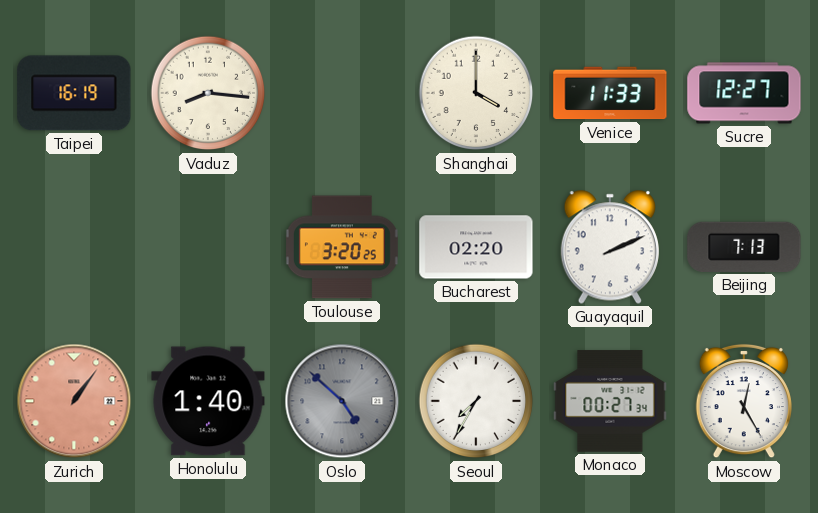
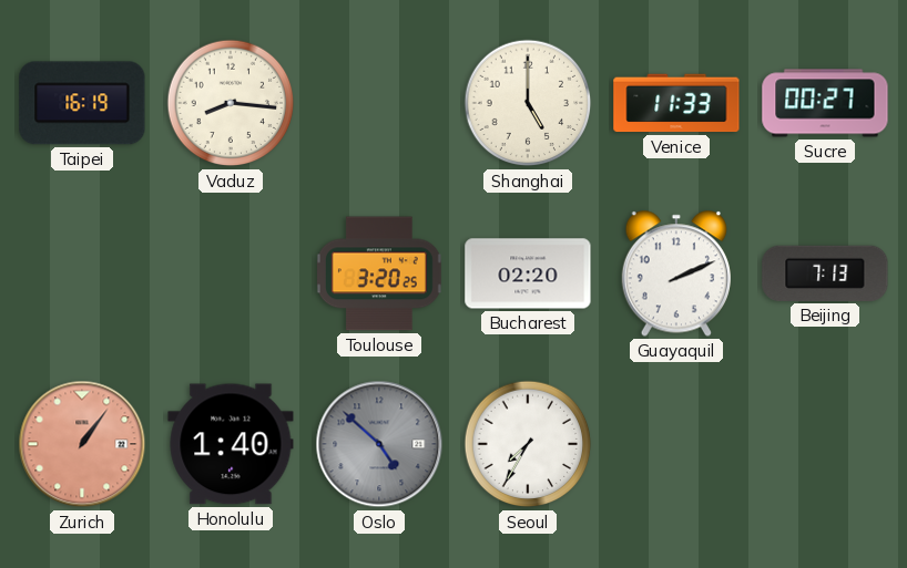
Shanghai: 4:00 -> 5:00 (528, 103)
Sucre: 12:27 -> 00:27 (825, 103)
Monaco: 00:27 -> none (610, 401)
Moscow: 12:25 -> none (744, 401)
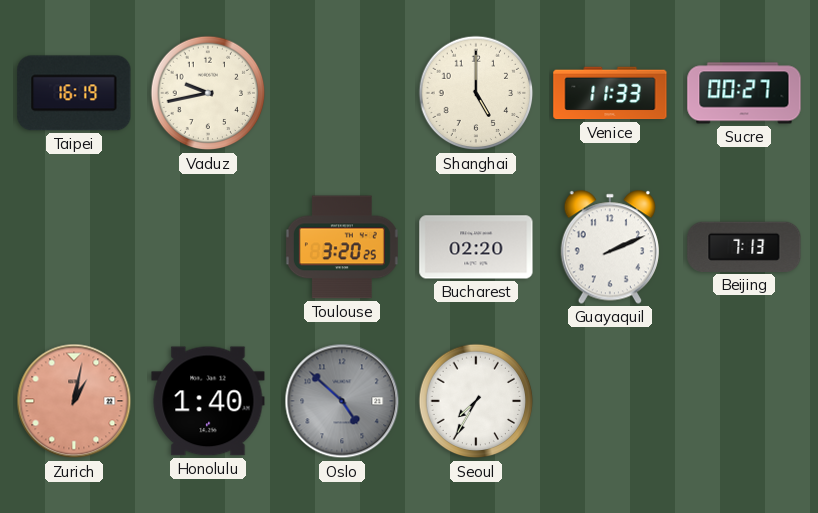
Vaduz: 8:16 -> 9:43 (208, 93)
Zurich: 1:06 -> 1:02 (74, 401)
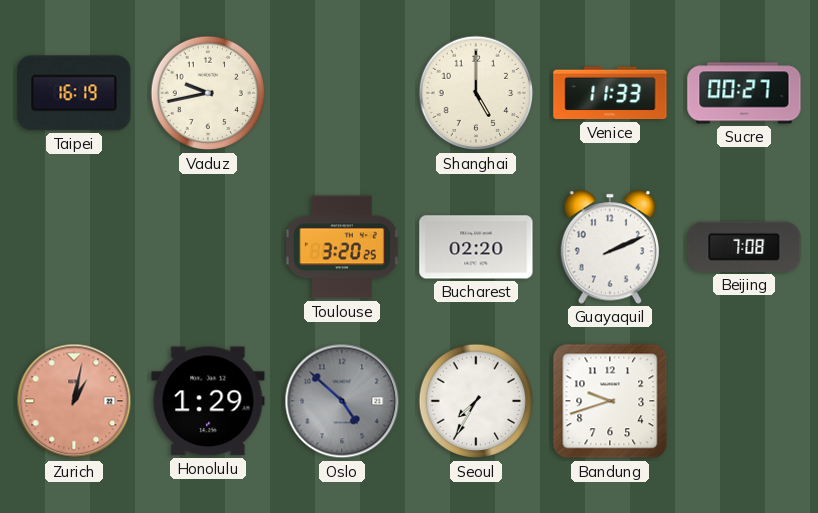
Beijing: 7:13 -> 7:08 (744, 247)
Honolulu: 1:40 -> 1:29 (208, 401)
Bandung: none -> 9:42 (610, 401)
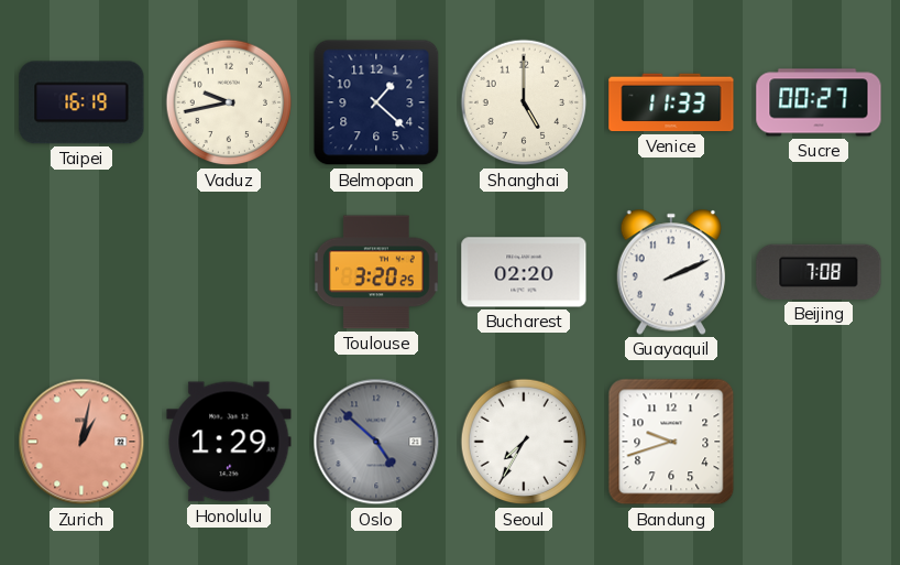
Belmopan: none -> 1:22 (376, 102)
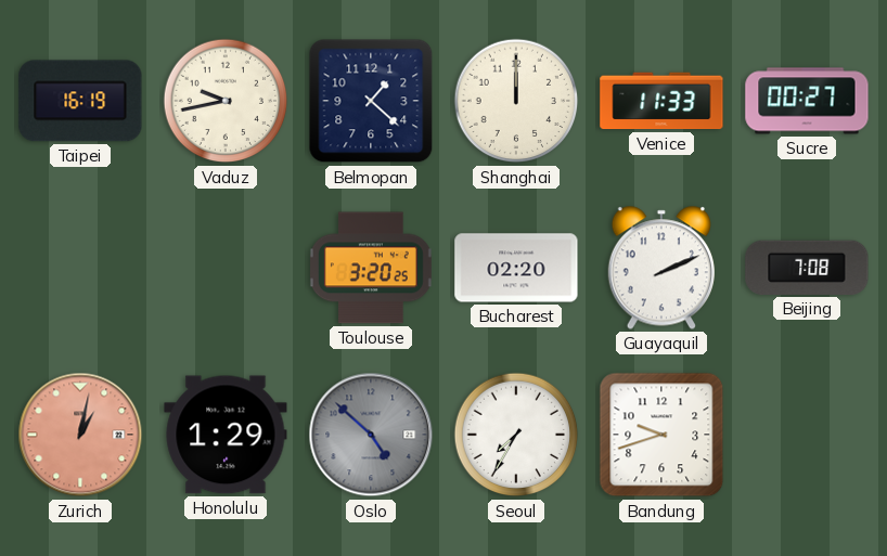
Shanghai: 5:00 -> 12:00 (516, 101)
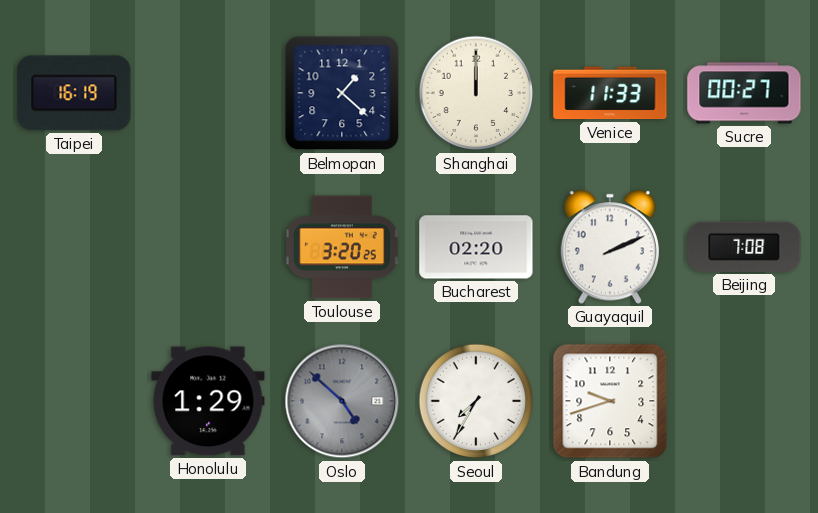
Vaduz: 9:43 -> none (226, 101)
Zurich: 1:02 -> none (80, 435)
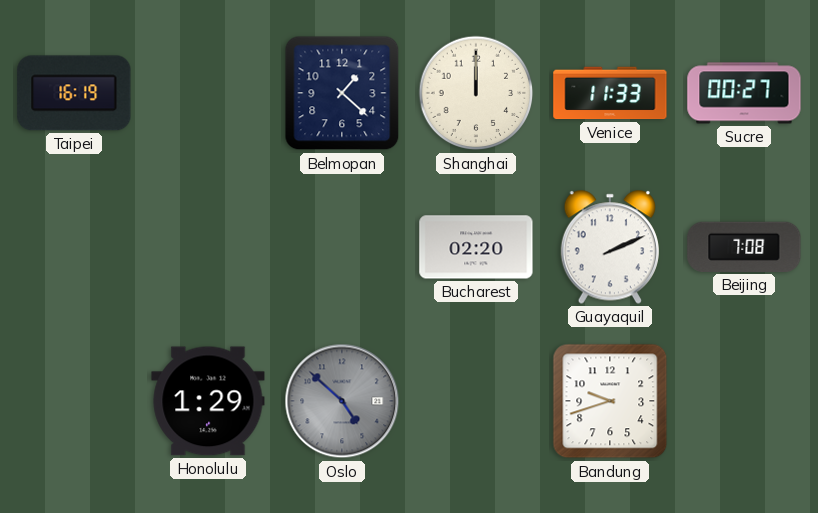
Toulouse: 3:20 -> none (342, 247)
Seoul: 7:35 -> none (476, 401)
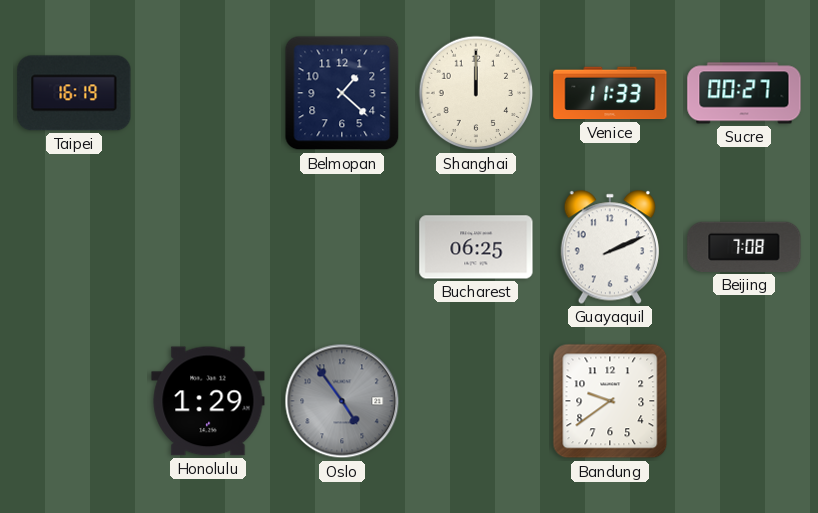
Bucharest: 02:20 -> 06:25 (476, 247)
Oslo: 4:52 -> 4:54 (342, 401)
Bandung: 9:42 -> 9:39 (610, 401)
